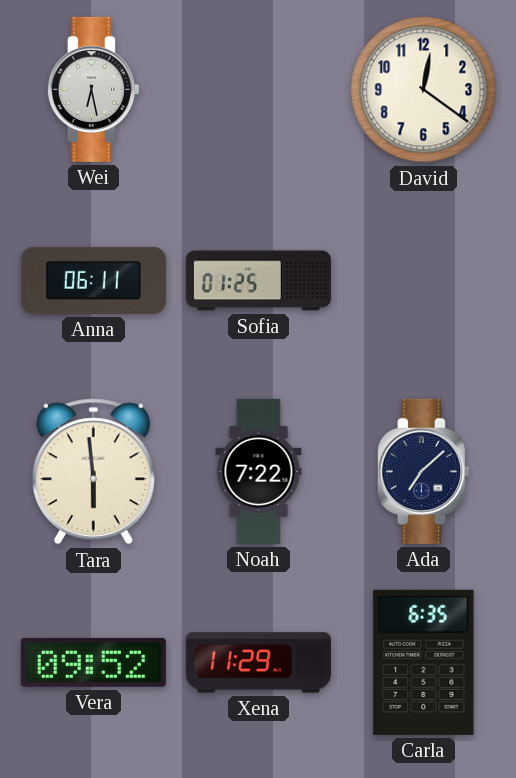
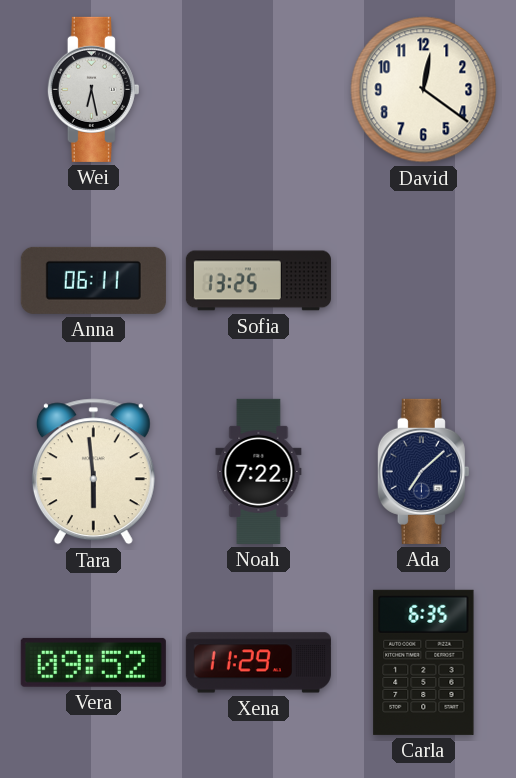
Sofia: 01:25 -> 13:25 (258, 281)
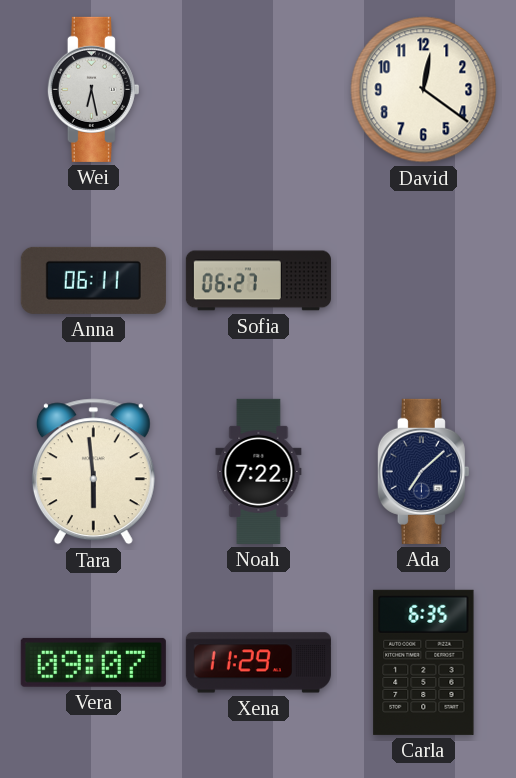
Sofia: 13:25 -> 06:27 (258, 281)
Vera: 09:52 -> 09:07 (93, 662)
